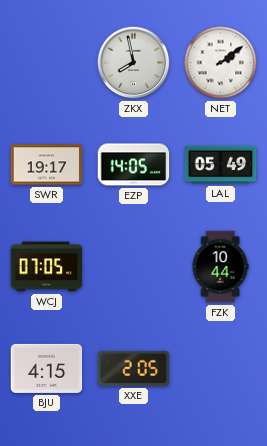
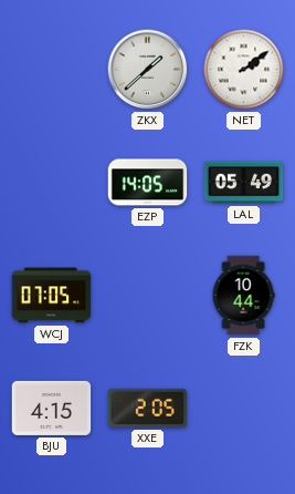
ZKX: 7:58 -> 1:38 (148, 70)
SWR: 19:17 -> none (47, 165)
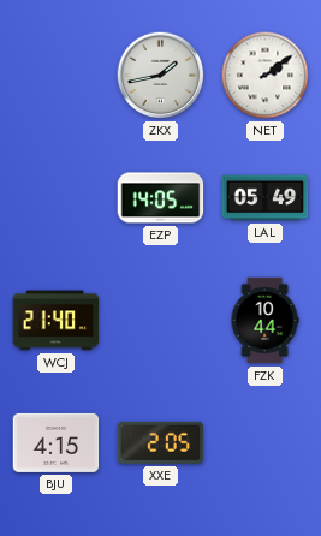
ZKX: 1:38 -> 1:43 (161, 76)
WCJ: 07:05 -> 21:40 (57, 321)
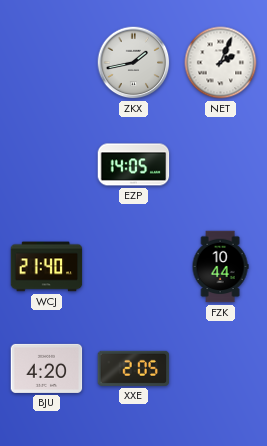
NET: 2:09 -> 2:04 (221, 63)
LAL: 05:49 -> none (266, 198)
BJU: 4:15 -> 4:20 (47, 368)
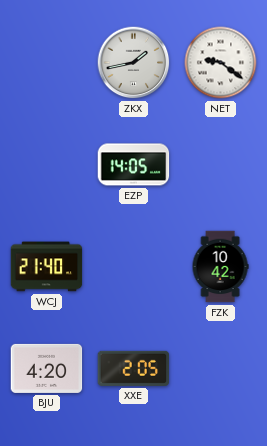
NET: 2:04 -> 9:21 (221, 63)
FZK: 10:44 -> 10:42 (220, 267)
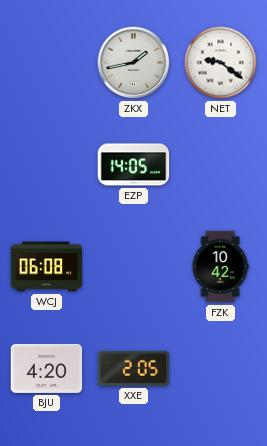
WCJ: 21:40 -> 06:08 (47, 267)
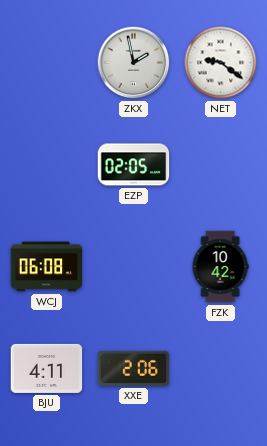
ZKX: 1:43 -> 1:58 (134, 63)
EZP: 14:05 -> 02:05 (134, 165)
BJU: 4:20 -> 4:11 (47, 368)
XXE: 2:05 -> 2:06 (134, 368)
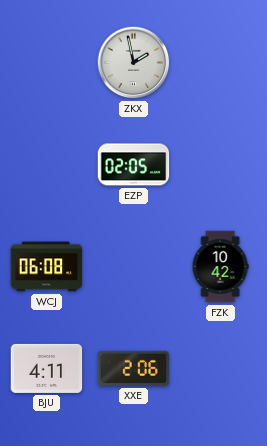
NET: 9:21 -> none (221, 63)
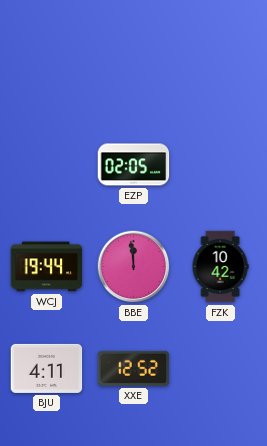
ZKX: 1:58 -> none (134, 63)
WCJ: 06:08 -> 19:44 (47, 267)
BBE: none -> 11:59 (134, 267)
XXE: 2:06 -> 12:52 (134, 368)
